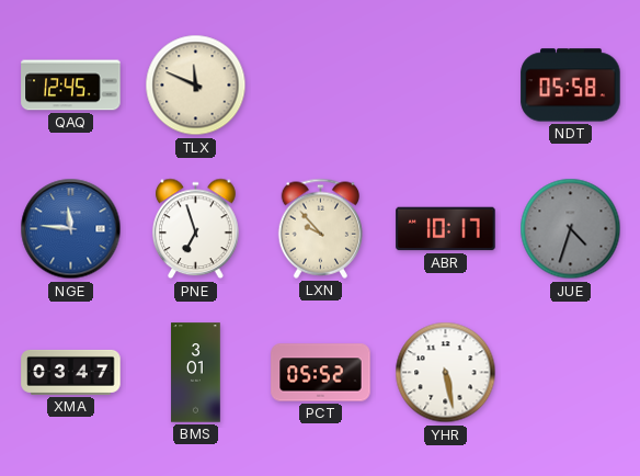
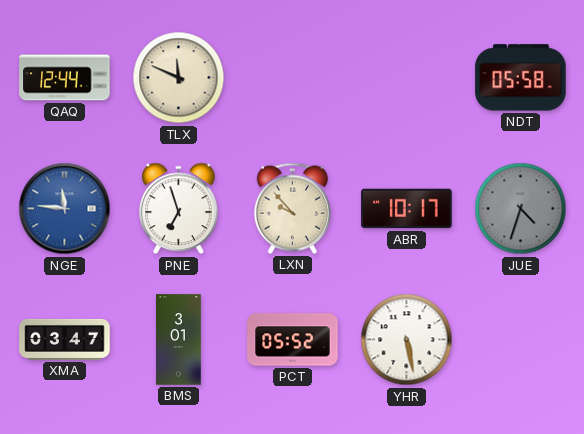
QAQ: 12:45 -> 12:44 (65, 78)
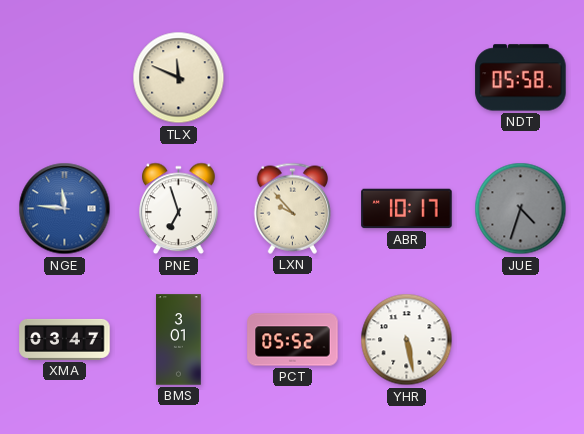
QAQ: 12:44 -> none (65, 78)
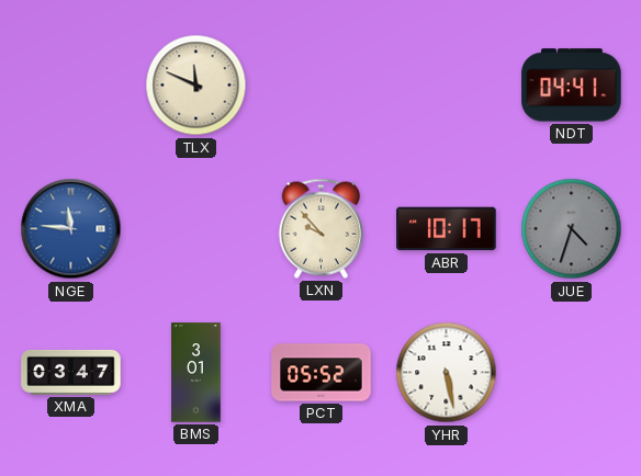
NDT: 05:58 -> 04:41 (572, 86)
PNE: 6:57 -> none (179, 209)
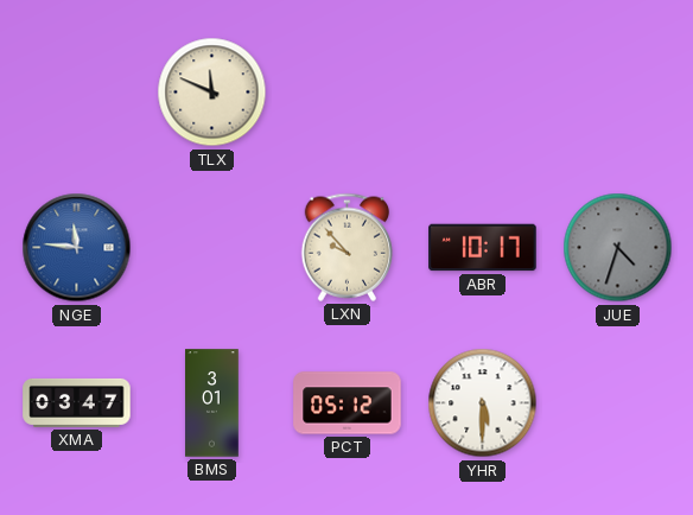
NDT: 04:41 -> none (572, 86)
PCT: 05:52 -> 05:12 (348, 403)
YHR: 5:28 -> 5:30 (483, 403)
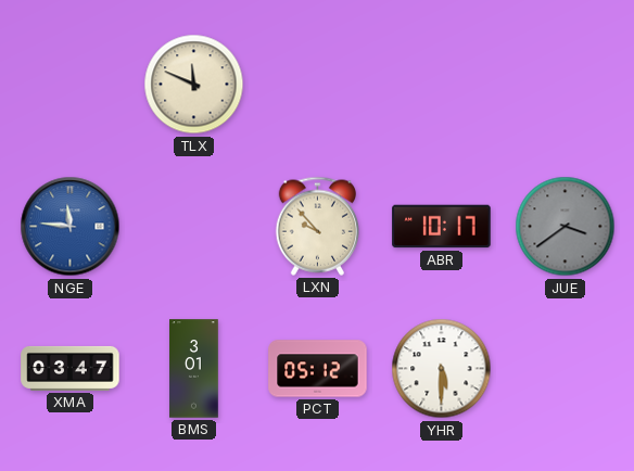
JUE: 4:33 -> 3:39 (566, 227)
